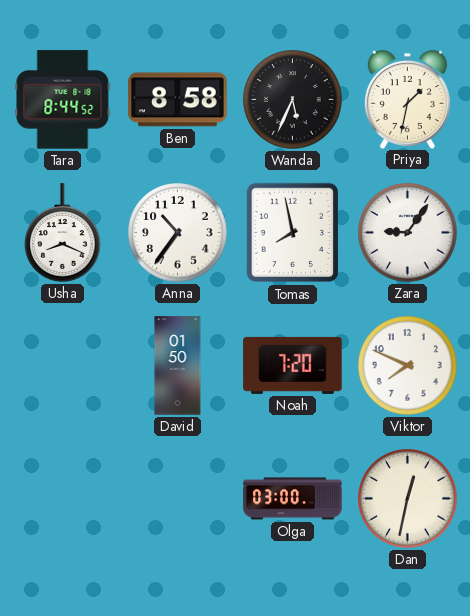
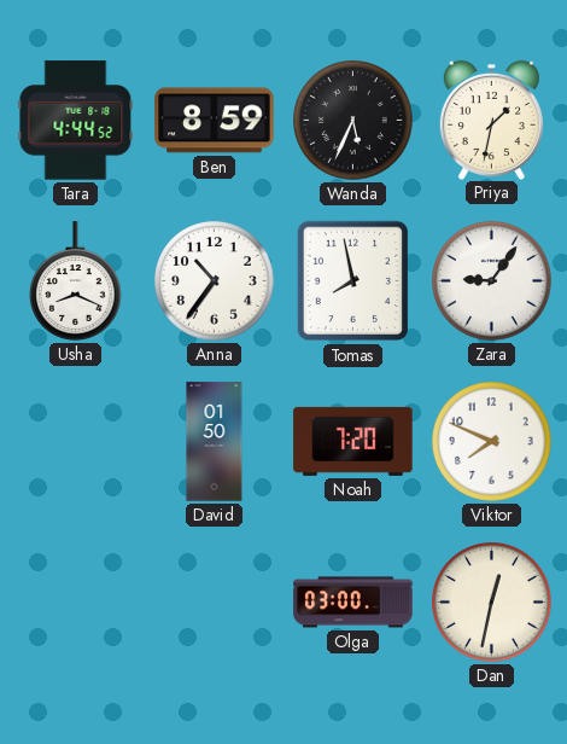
Tara: 8:44 -> 4:44 (76, 121)
Ben: 8:58 -> 8:59 (215, 121)
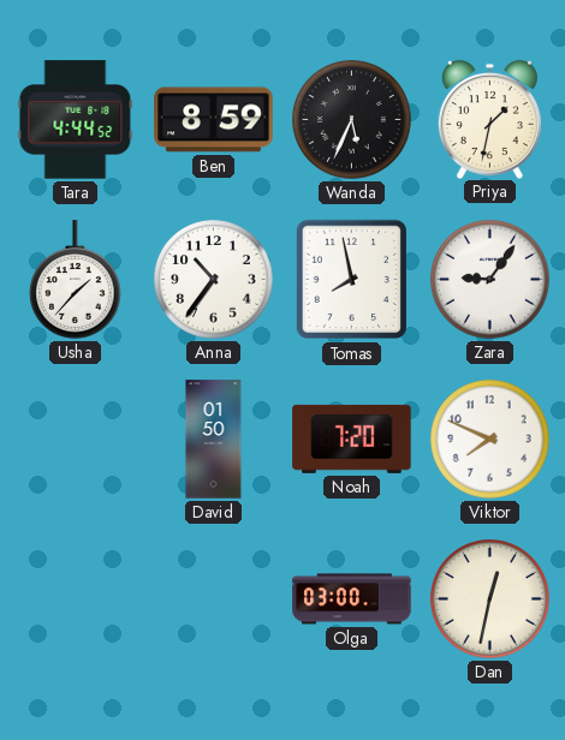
Usha: 8:19 -> 1:37 (76, 280)
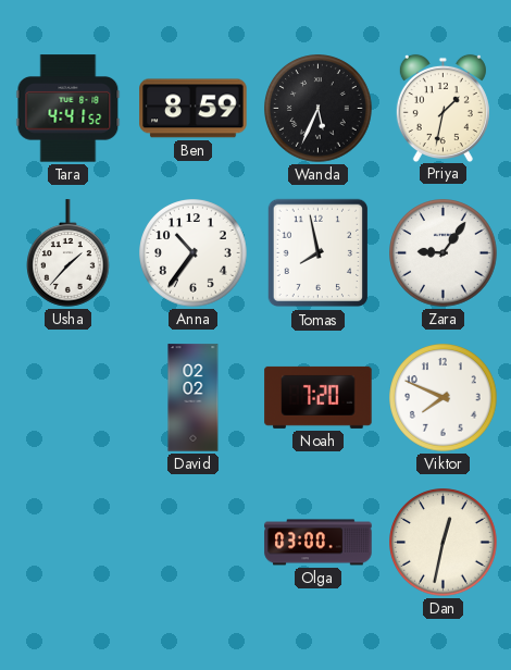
Tara: 4:44 -> 4:41 (68, 109)
David: 01:50 -> 02:02 (194, 398)
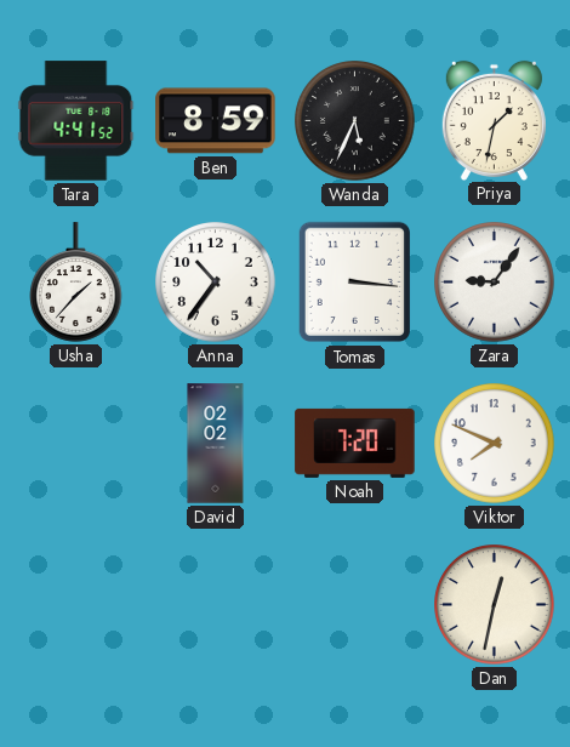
Tomas: 7:58 -> 3:16 (354, 283)
Olga: 03:00 -> none (319, 543)
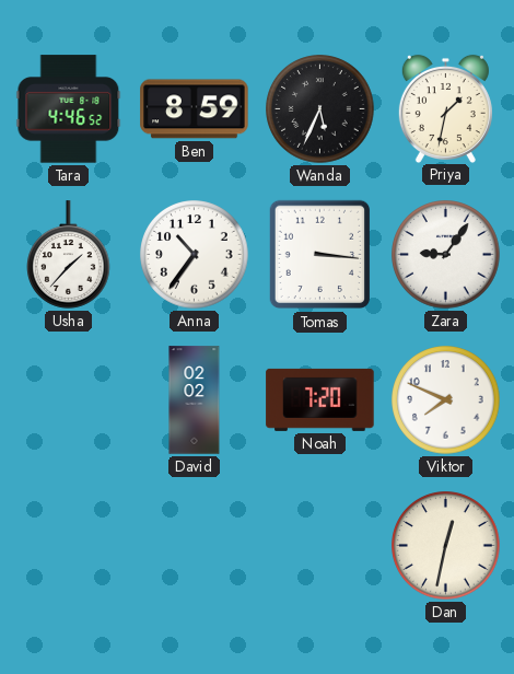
Tara: 4:41 -> 4:46 (69, 109)
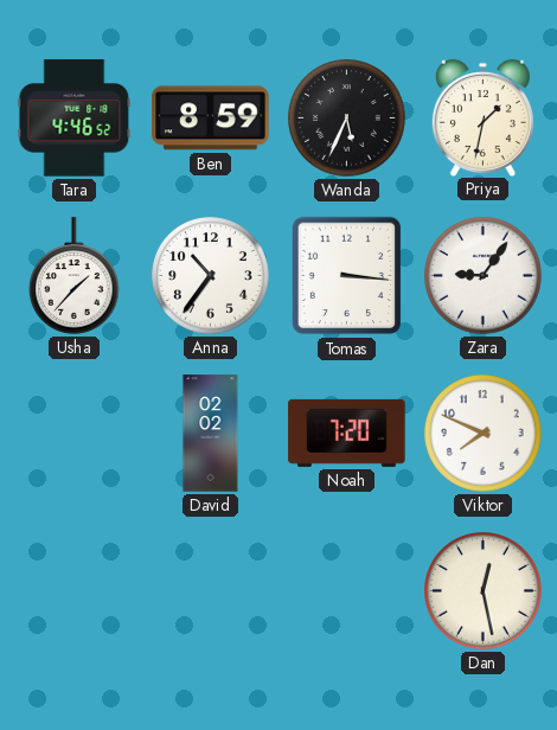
Dan: 12:32 -> 12:28 (484, 591)
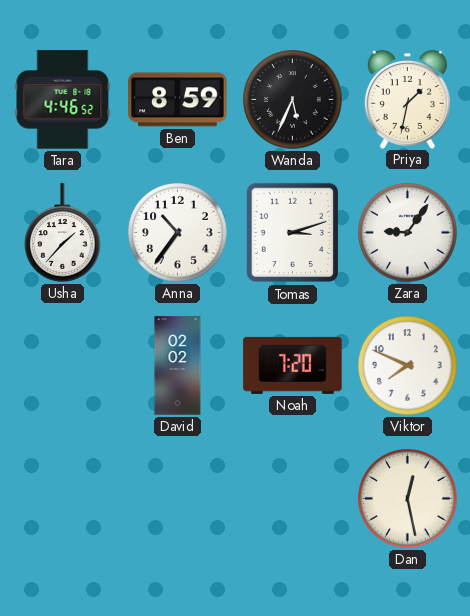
Tomas: 3:16 -> 3:12 (292, 233)
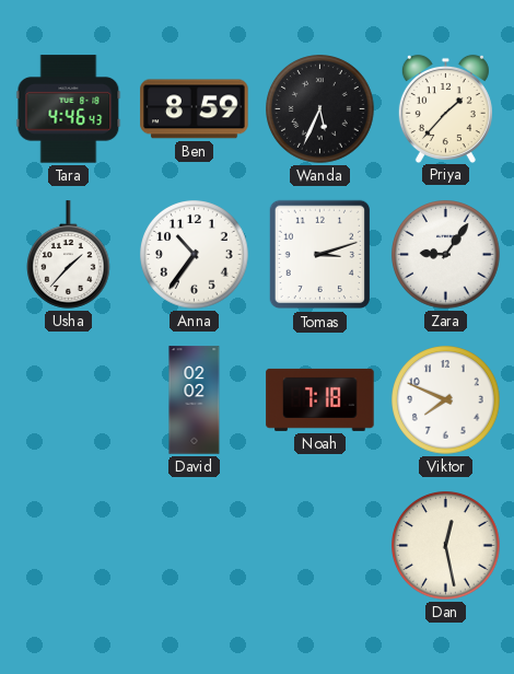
Tara: 4:46:52 -> 4:46:43 (69, 109)
Priya: 1:32 -> 1:37 (445, 108)
Noah: 7:20 -> 7:18 (320, 399)
